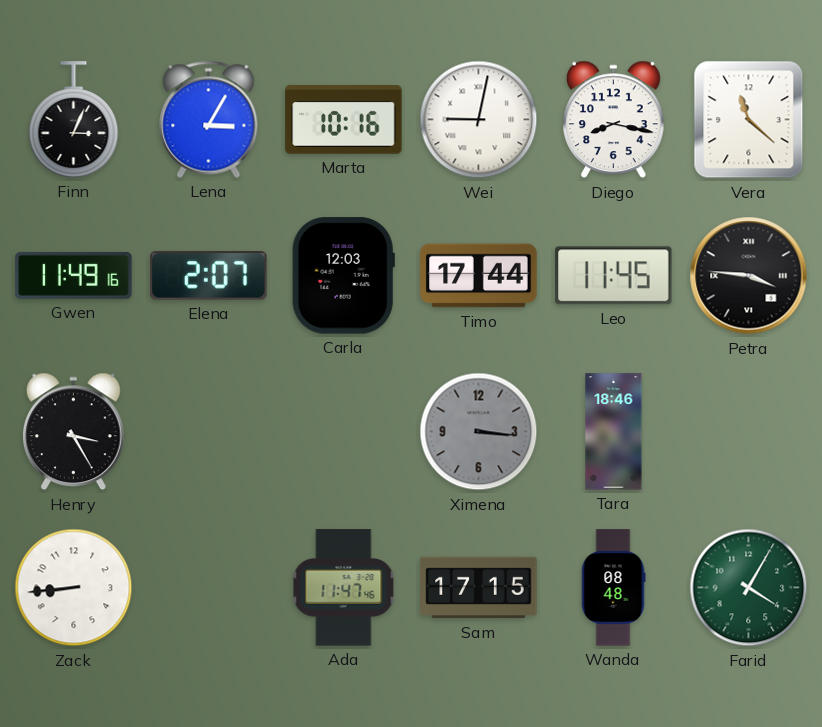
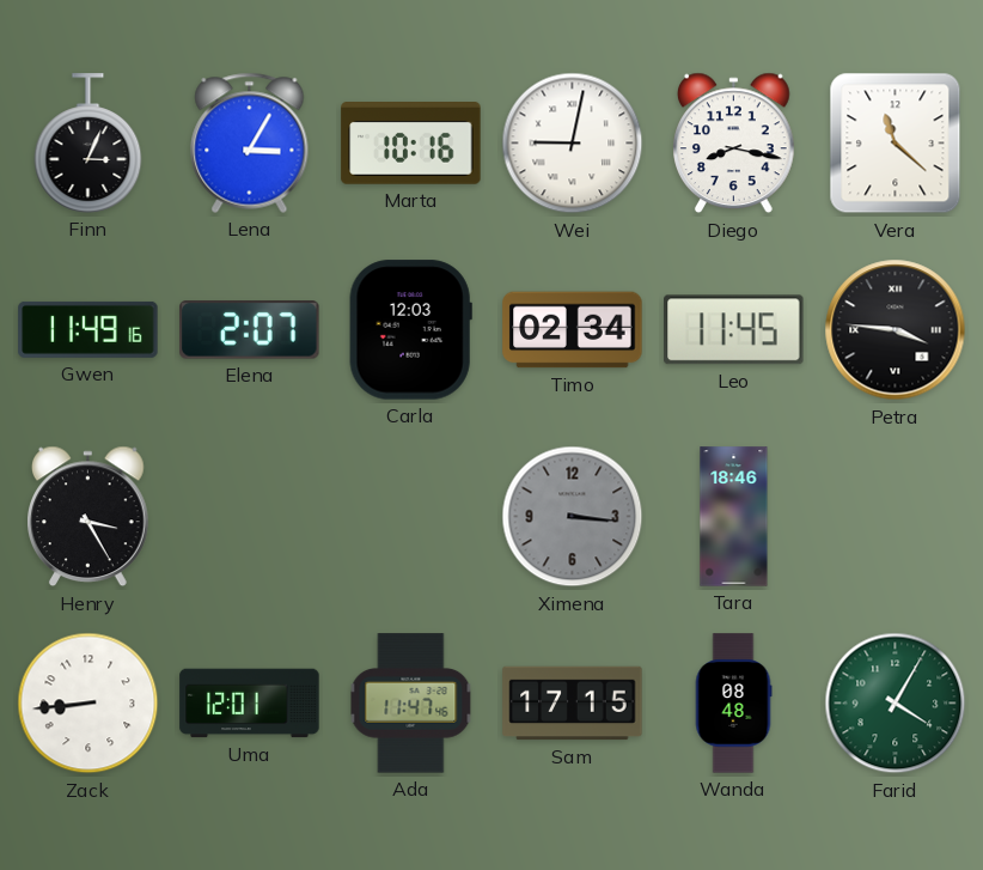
Timo: 17:44 -> 02:34 (573, 330)
Uma: none -> 12:01 (250, 704)
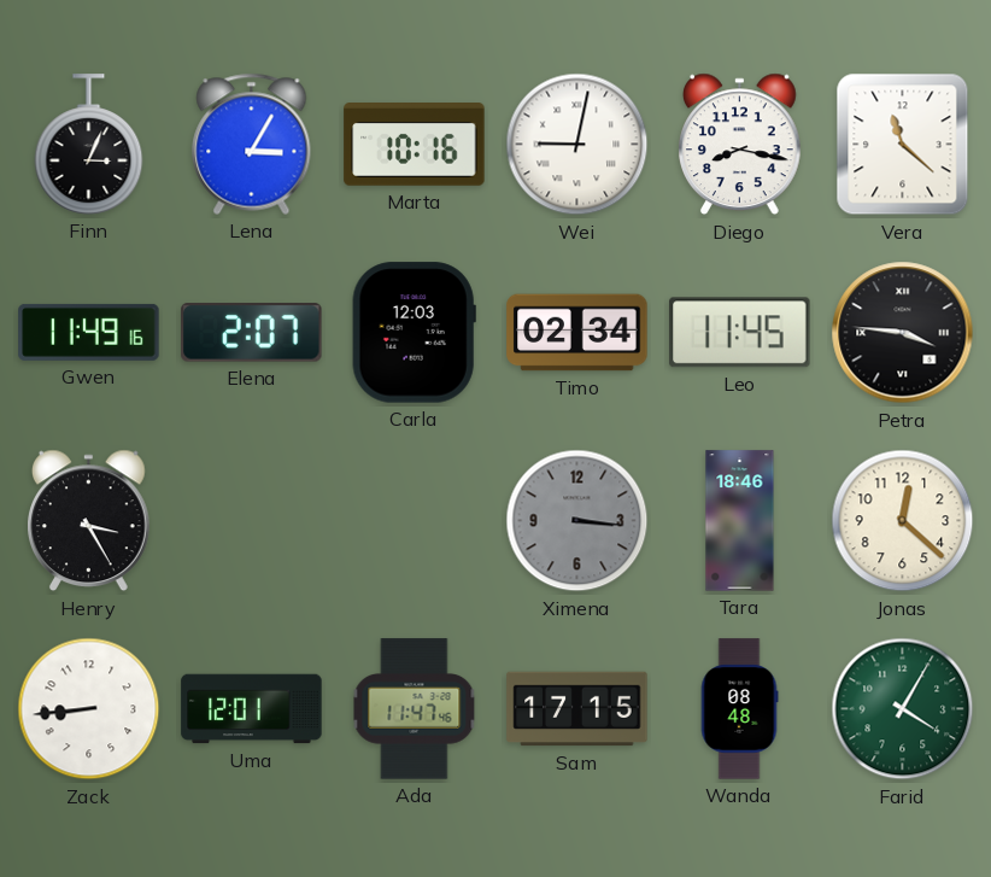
Jonas: none -> 12:22 (903, 521)
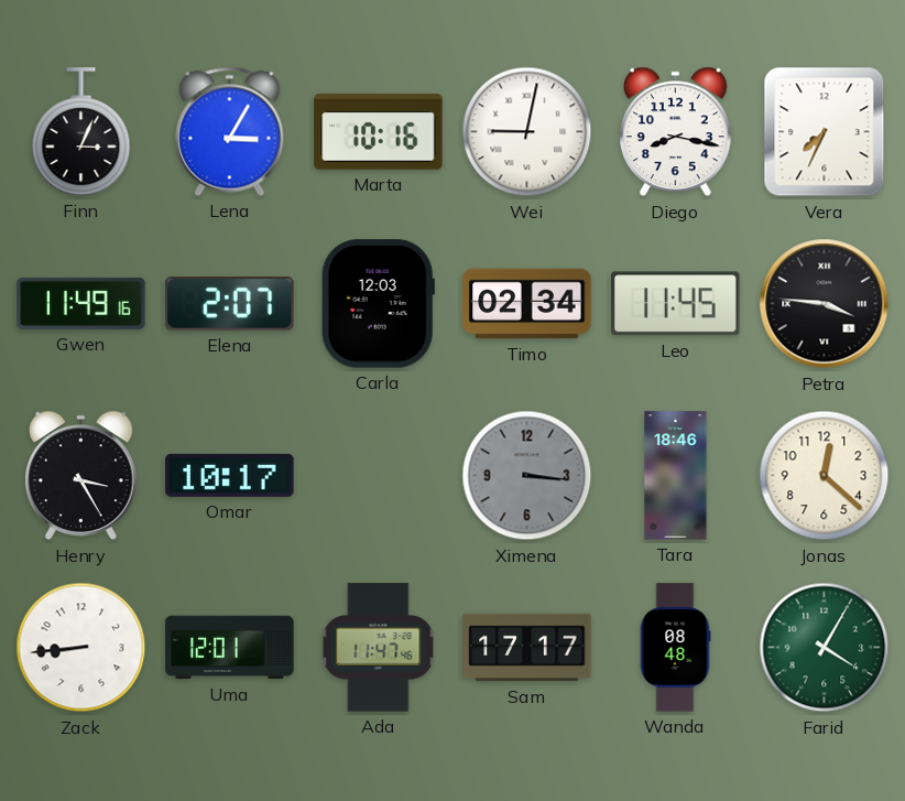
Vera: 11:22 -> 7:34 (825, 132)
Omar: none -> 10:17 (230, 475)
Sam: 17:15 -> 17:17 (527, 648)
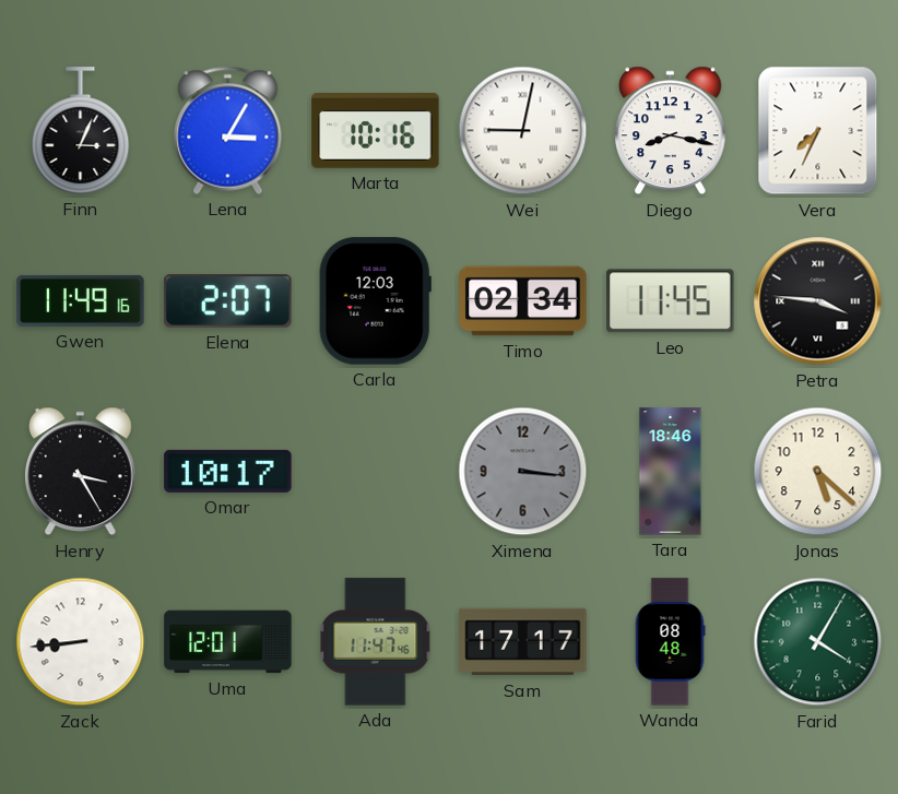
Jonas: 12:22 -> 5:22 (818, 472)
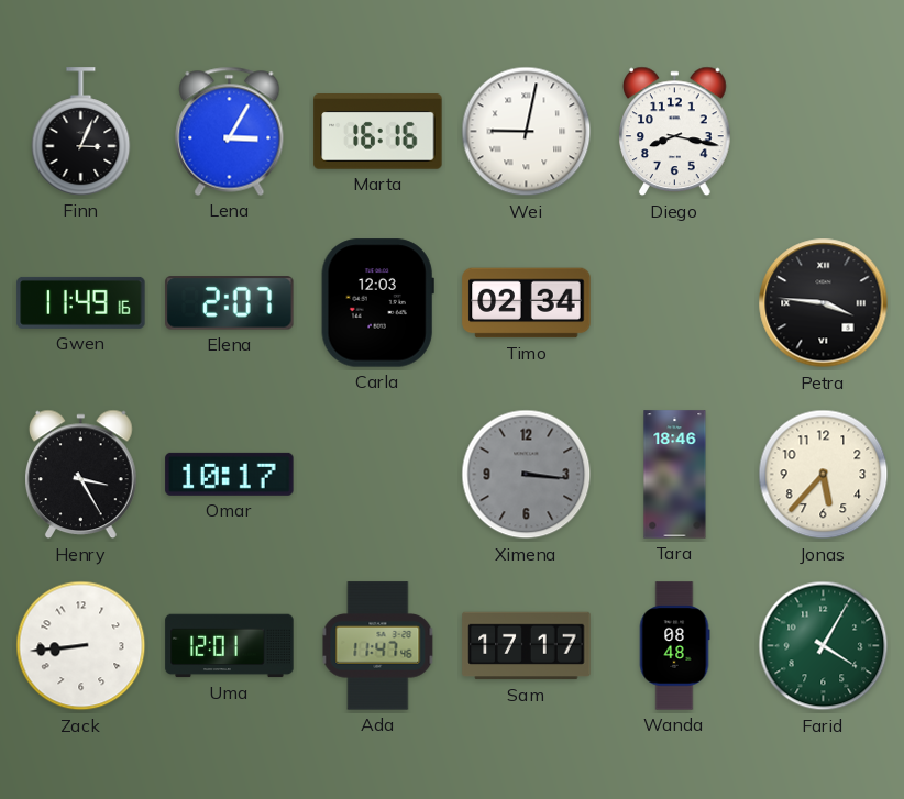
Marta: 10:16 -> 16:16 (378, 132)
Vera: 7:34 -> none (818, 131)
Leo: 11:45 -> none (671, 301)
Jonas: 5:22 -> 5:37 (824, 475)
